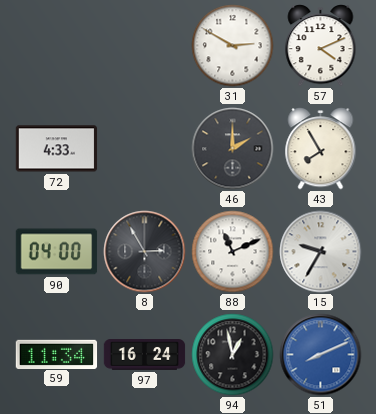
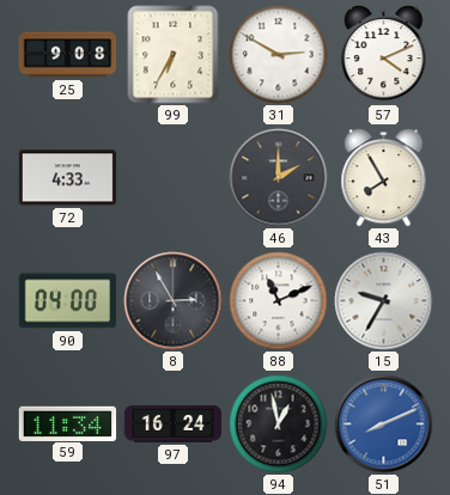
25: none -> 9:08 (68, 55)
99: none -> 6:35 (174, 55)
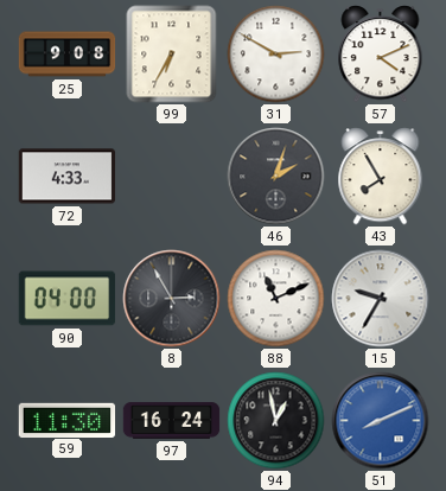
46: 2:00 -> 2:03 (276, 177)
59: 11:34 -> 11:30 (68, 420)
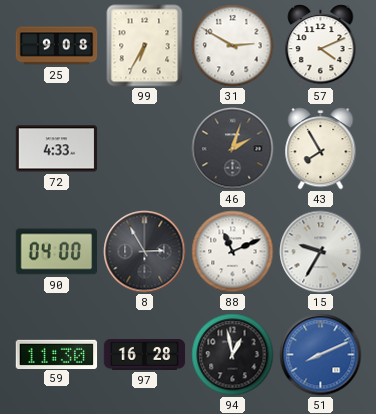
97: 16:24 -> 16:28 (145, 355)
